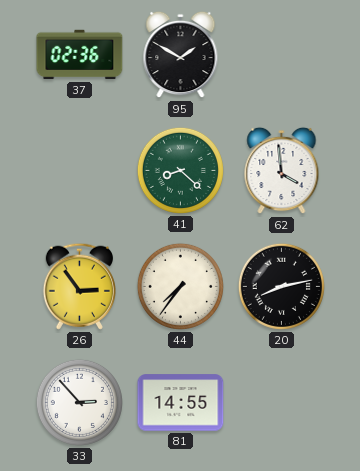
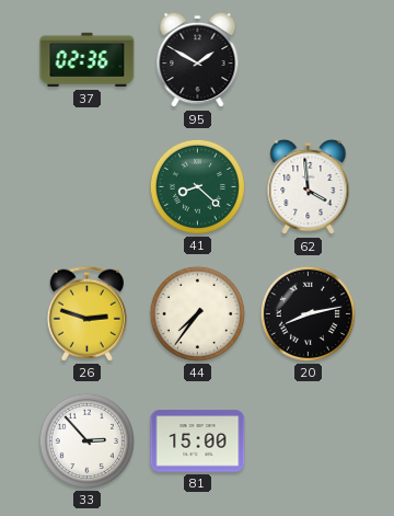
26: 2:54 -> 2:48 (86, 313)
81: 14:55 -> 15:00 (198, 442)
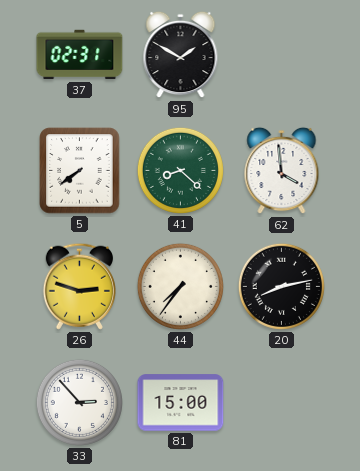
37: 02:36 -> 02:31 (80, 55)
5: none -> 7:39 (80, 171)
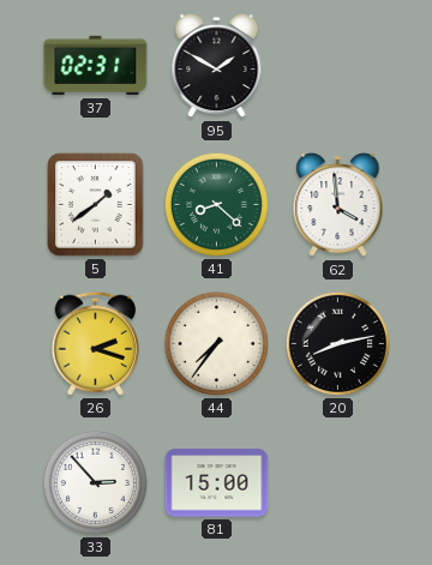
5: 7:39 -> 1:39 (96, 205)
26: 2:48 -> 2:18 (95, 343)
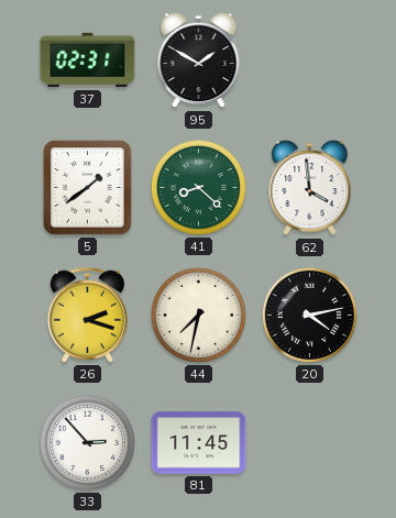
44: 7:36 -> 7:32 (198, 315)
20: 8:13 -> 4:13 (309, 315)
81: 15:00 -> 11:45 (199, 443)
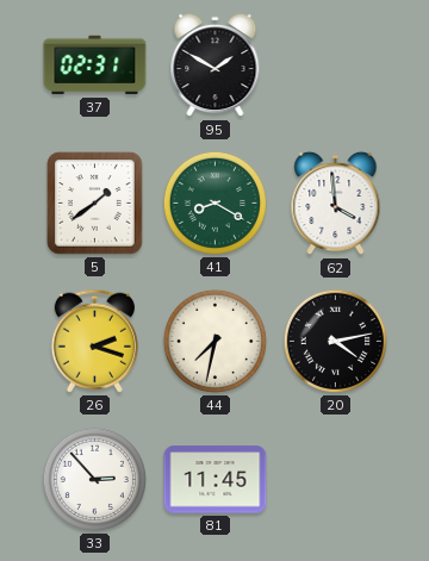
41: 8:22 -> 8:20 (214, 202)
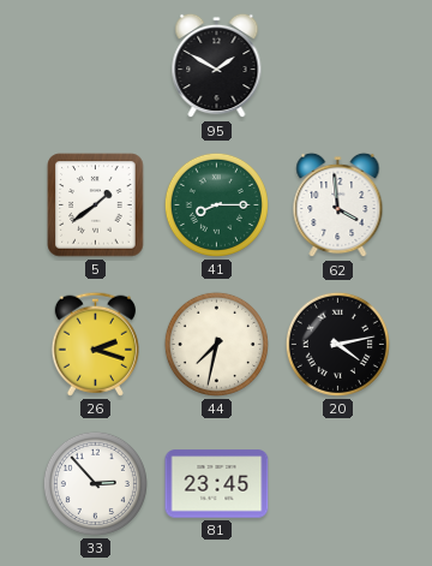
37: 02:31 -> none (95, 66)
41: 8:20 -> 8:15 (216, 204)
81: 11:45 -> 23:45 (217, 484)
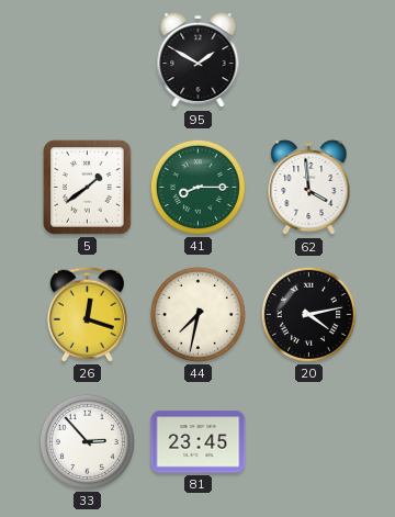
26: 2:18 -> 12:18 (87, 314)
